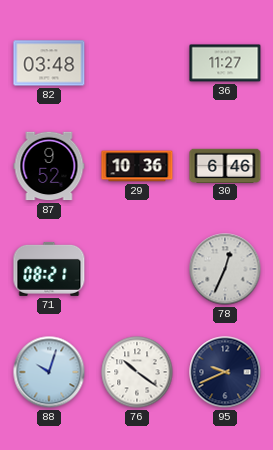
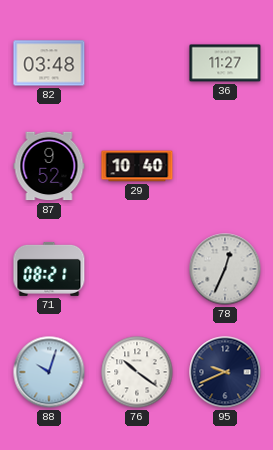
29: 10:36 -> 10:40 (137, 166)
30: 6:46 -> none (225, 165)
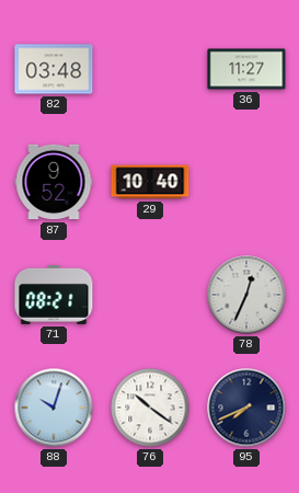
95: 9:41 -> 7:41 (246, 408)
